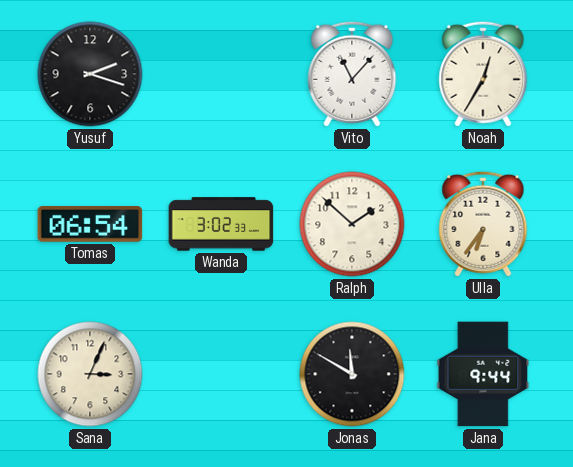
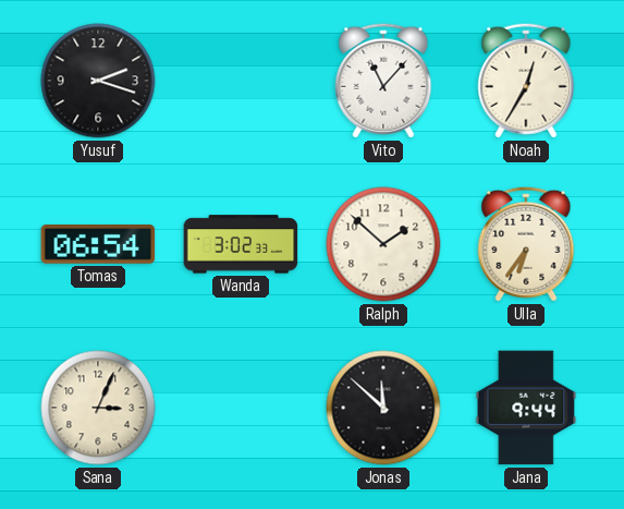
Jonas: 11:50 -> 11:52 (383, 408)
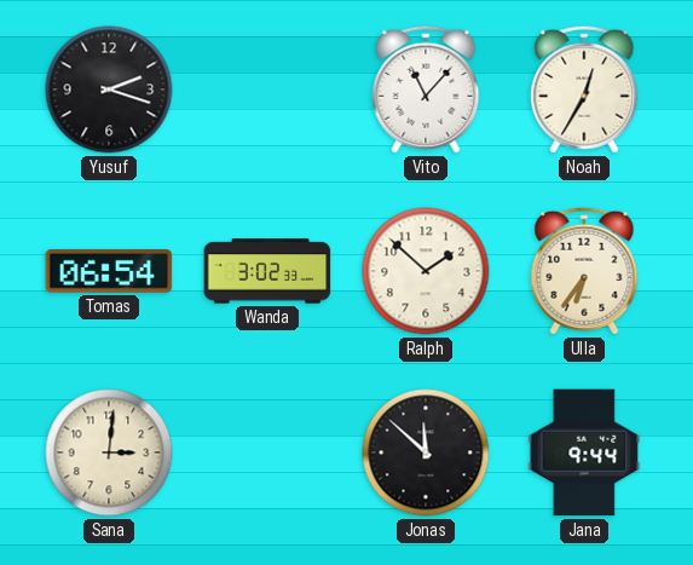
Sana: 3:04 -> 3:01 (109, 452)
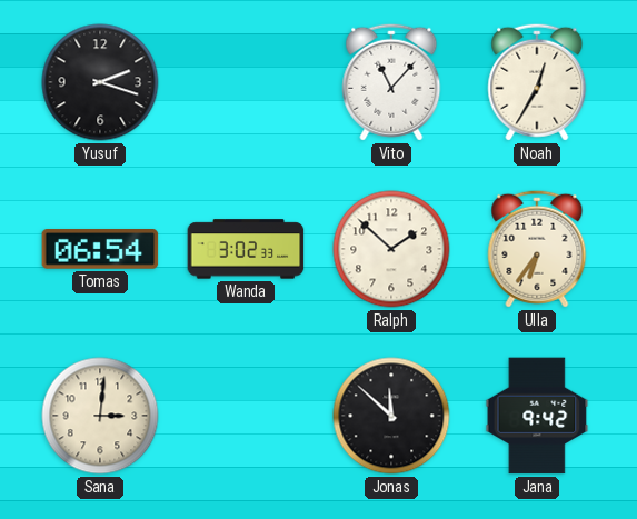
Jana: 9:44 -> 9:42 (537, 416)
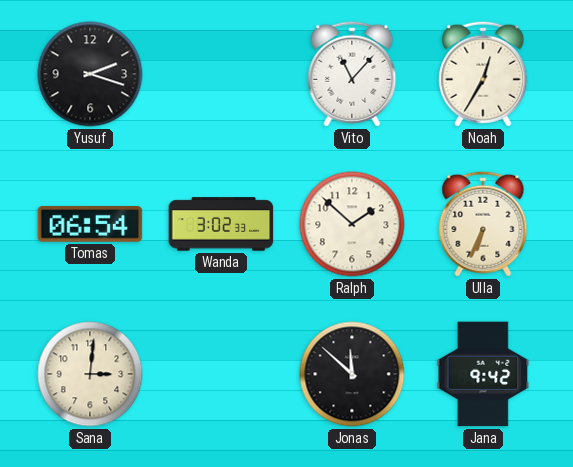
Ulla: 6:36 -> 6:34 (483, 224)
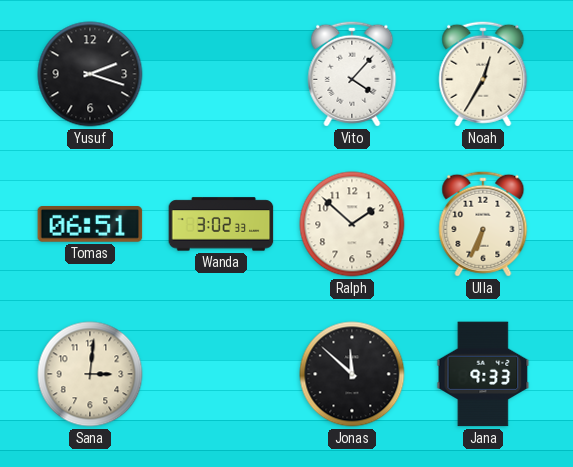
Vito: 11:07 -> 4:07 (352, 74)
Tomas: 06:54 -> 06:51 (90, 224)
Jana: 9:42 -> 9:33 (483, 374)
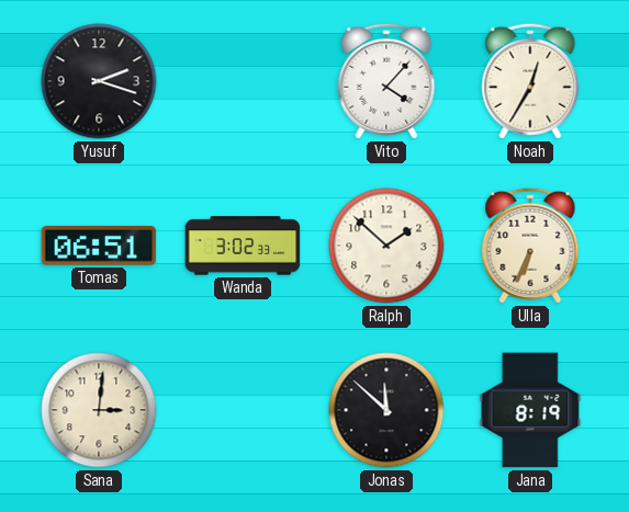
Jana: 9:33 -> 8:19 (530, 410)
